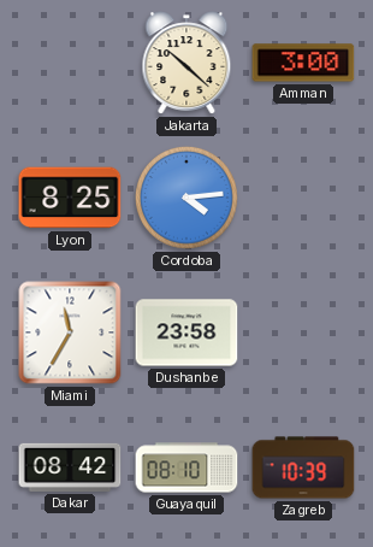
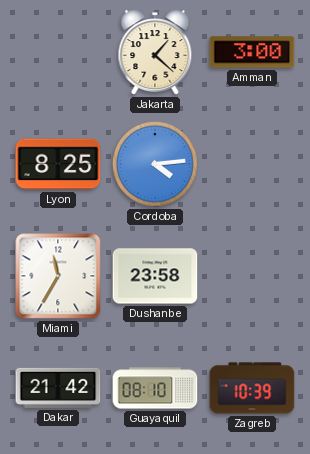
Jakarta: 10:22 -> 1:22 (155, 52)
Dakar: 08:42 -> 21:42 (58, 388)
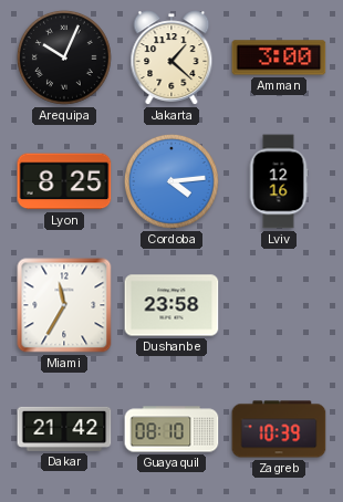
Arequipa: none -> 10:04 (64, 57)
Lviv: none -> 12:16 (279, 181)
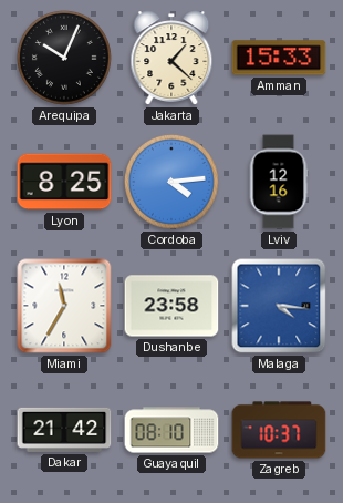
Amman: 3:00 -> 15:33 (279, 58)
Malaga: none -> 4:16 (279, 306)
Zagreb: 10:39 -> 10:37 (279, 430)
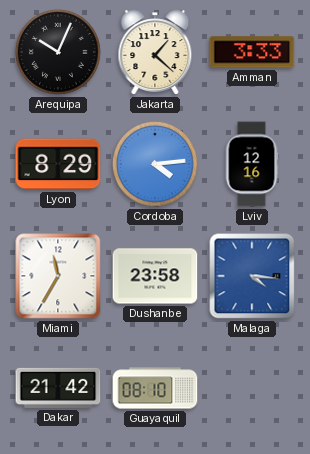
Amman: 15:33 -> 3:33 (252, 52)
Lyon: 8:25 -> 8:29 (58, 164)
Zagreb: 10:37 -> none (279, 430)
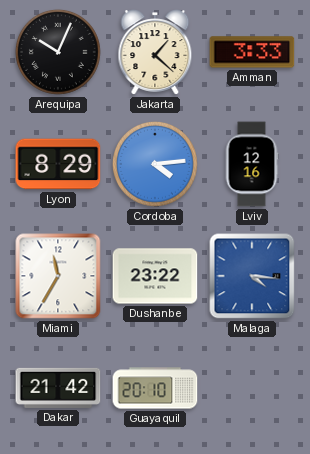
Dushanbe: 23:58 -> 23:22 (155, 276)
Guayaquil: 08:10 -> 20:10 (155, 388)
